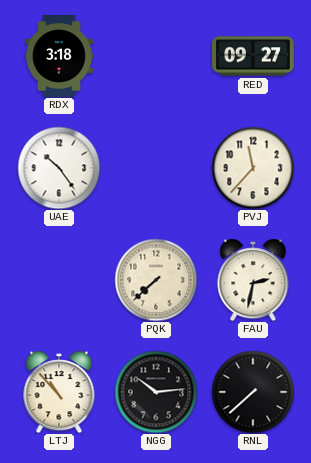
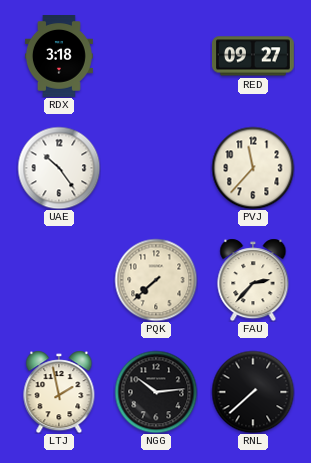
FAU: 2:32 -> 2:37 (253, 280)
LTJ: 10:53 -> 1:58 (59, 392)
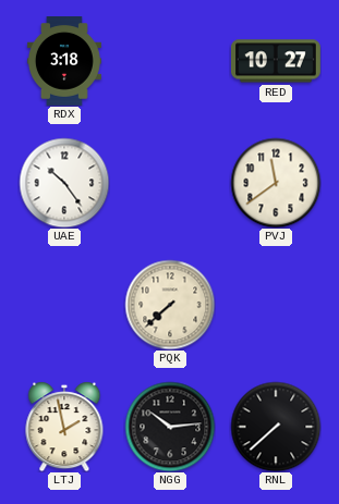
RED: 09:27 -> 10:27 (277, 61)
PVJ: 11:37 -> 11:39 (276, 183)
FAU: 2:37 -> none (253, 280)
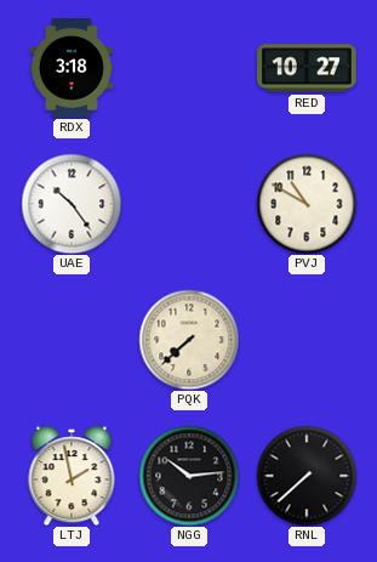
PVJ: 11:39 -> 10:50 (307, 204)
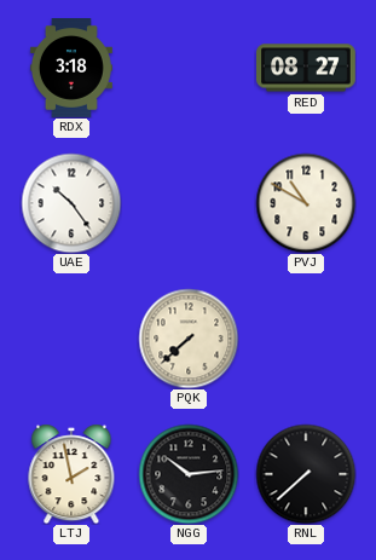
RED: 10:27 -> 08:27 (307, 68)
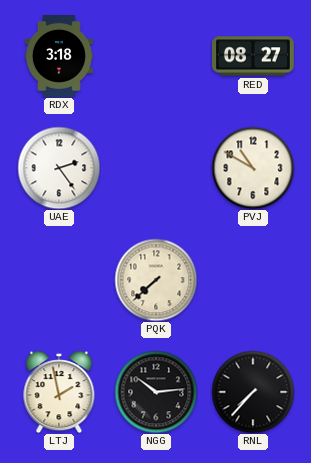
UAE: 10:24 -> 2:24 (59, 168)
RNL: 7:38 -> 7:37 (253, 392)
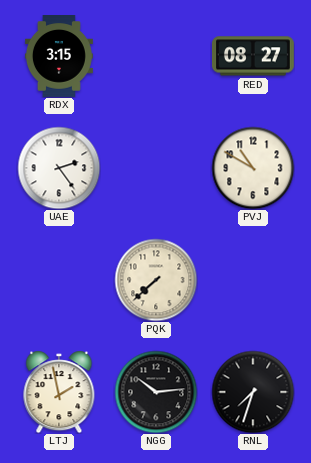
RDX: 3:18 -> 3:15 (59, 57)
RNL: 7:37 -> 7:33 (253, 392)
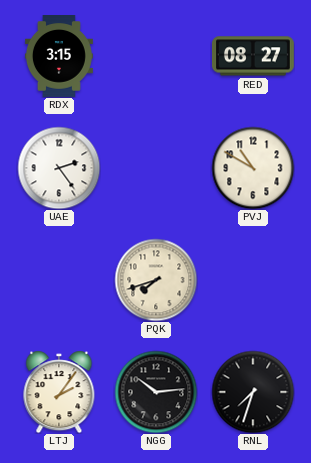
PQK: 7:38 -> 7:42 (156, 280)
LTJ: 1:58 -> 2:06 (59, 392)
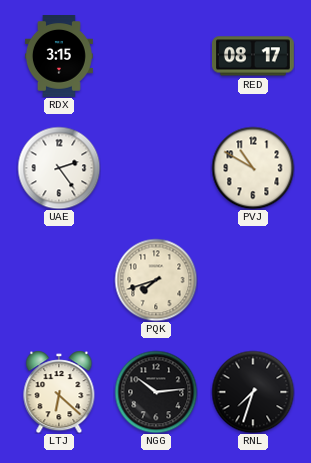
RED: 08:27 -> 08:17 (254, 56)
LTJ: 2:06 -> 6:22 (59, 392)
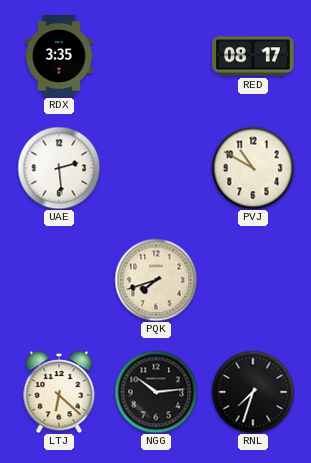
RDX: 3:15 -> 3:35 (59, 57)
UAE: 2:24 -> 2:29 (59, 168)
